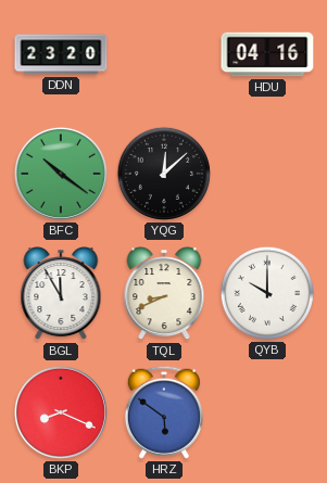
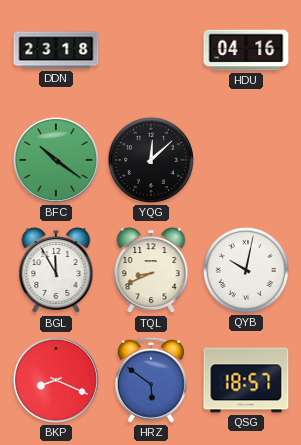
DDN: 23:20 -> 23:18 (56, 50)
QYB: 10:00 -> 10:02 (246, 270)
QSG: none -> 18:57 (246, 380)
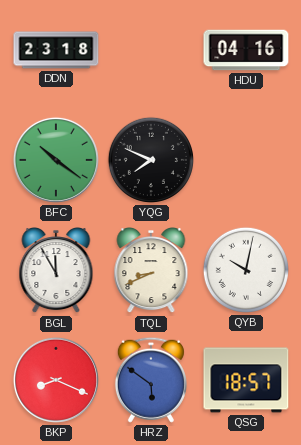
YQG: 12:08 -> 7:49 (151, 160)
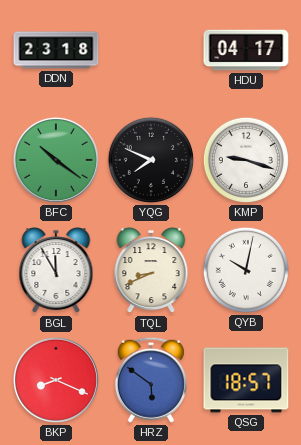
HDU: 04:16 -> 04:17 (246, 50)
KMP: none -> 9:18 (246, 160)
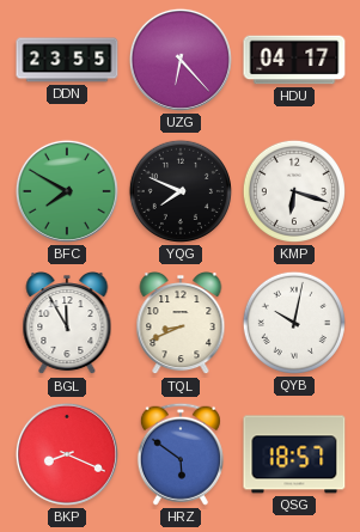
DDN: 23:18 -> 23:55 (67, 60)
UZG: none -> 6:23 (181, 60)
BFC: 10:21 -> 7:50 (67, 191)
KMP: 9:18 -> 6:18 (294, 191)
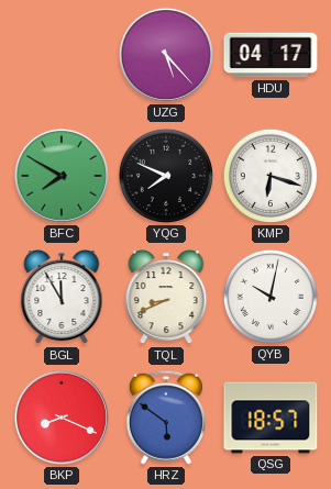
DDN: 23:55 -> none (67, 60)
UZG: 6:23 -> 5:23 (166, 55)
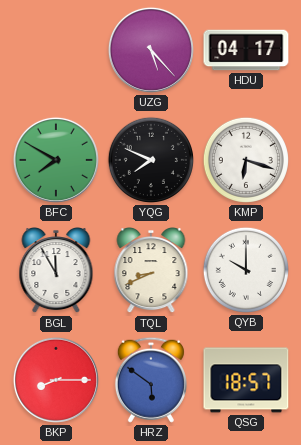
QYB: 10:02 -> 10:00 (246, 270)
BKP: 8:19 -> 8:15 (56, 380)
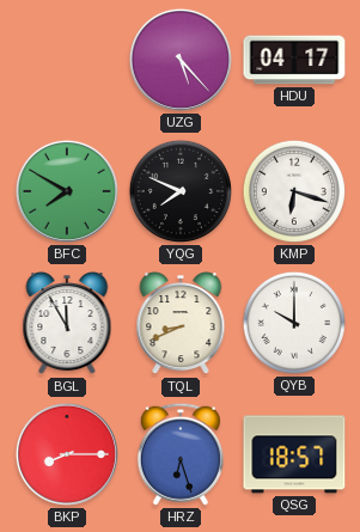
HRZ: 5:51 -> 6:27 (181, 454)
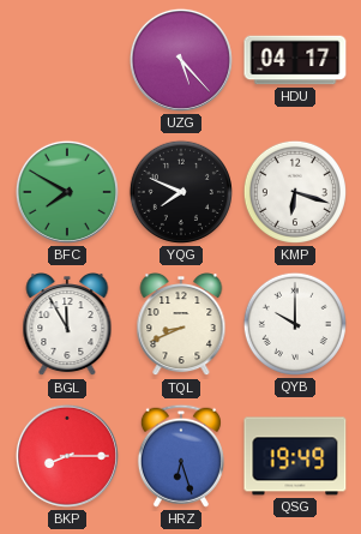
QSG: 18:57 -> 19:49 (295, 456)
